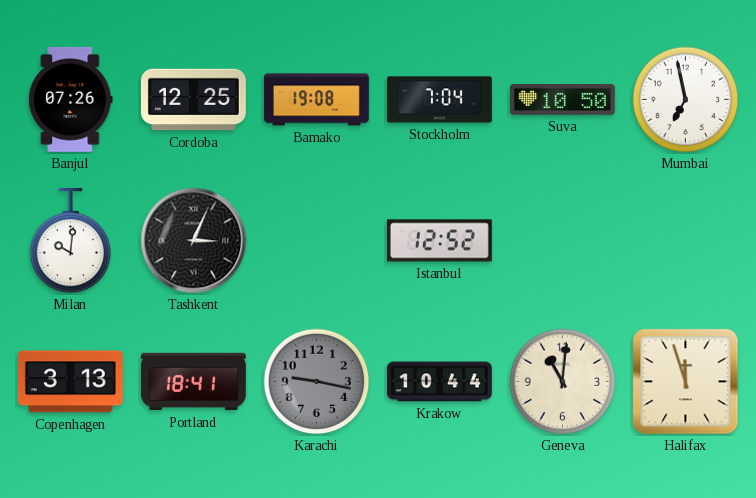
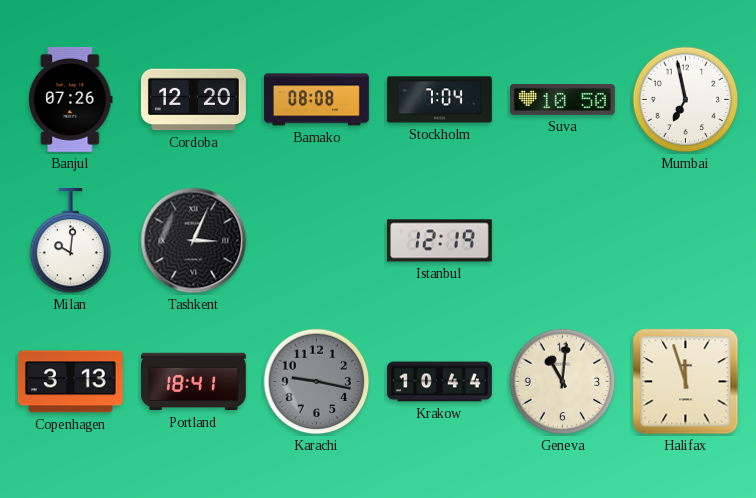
Cordoba: 12:25 -> 12:20 (193, 100)
Bamako: 19:08 -> 08:08 (316, 100)
Istanbul: 12:52 -> 12:19 (439, 241)
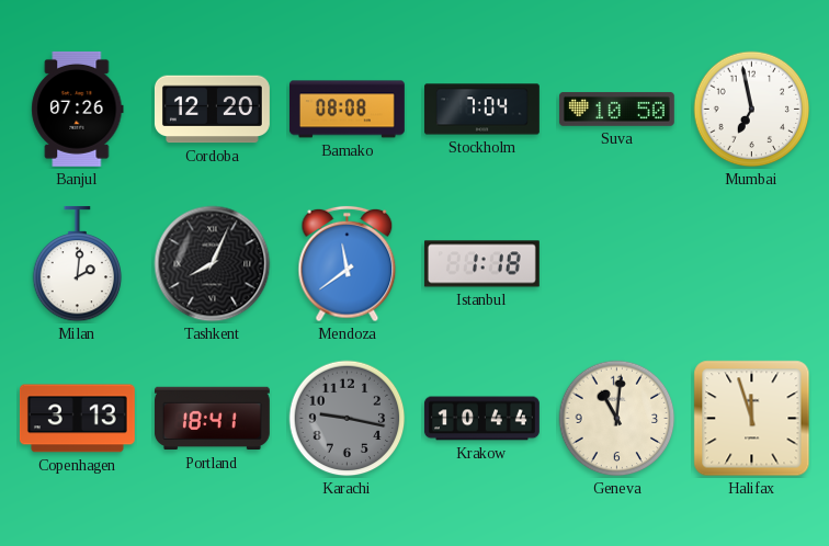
Milan: 10:01 -> 2:01 (78, 264)
Tashkent: 3:04 -> 8:04 (213, 264)
Mendoza: none -> 11:39 (348, 264)
Istanbul: 12:19 -> 1:18 (481, 264)
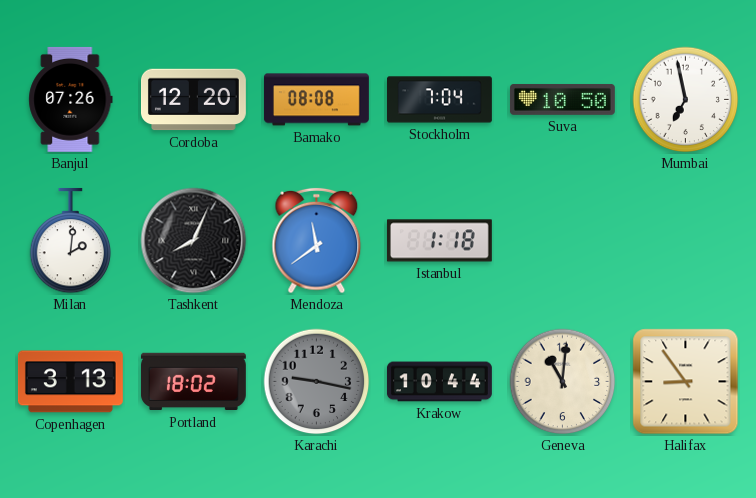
Portland: 18:41 -> 18:02 (193, 382)
Halifax: 11:57 -> 8:54 (686, 382)
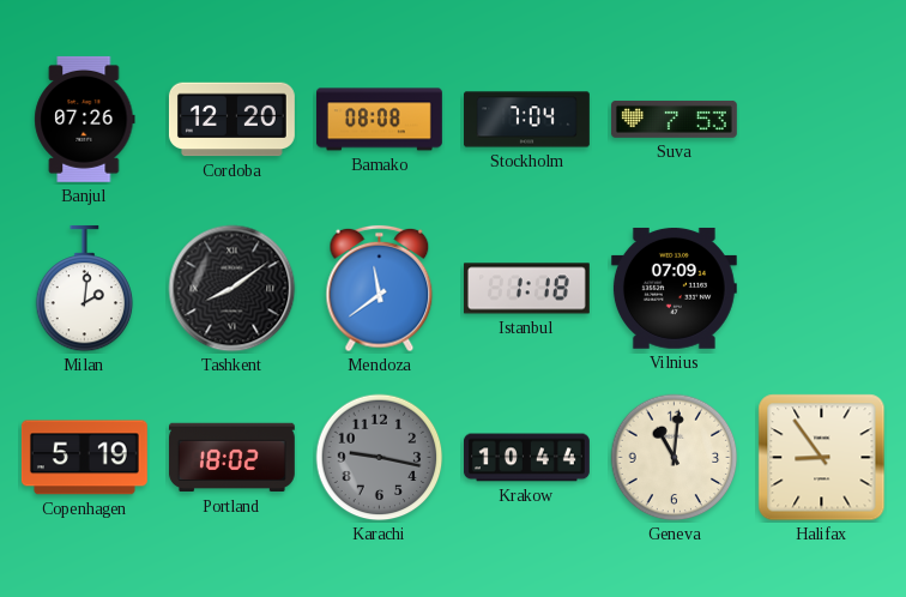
Suva: 10:50 -> 7:53 (674, 119)
Mumbai: 6:58 -> none (686, 100)
Tashkent: 8:04 -> 8:09 (232, 289)
Vilnius: none -> 07:09 (674, 289)
Copenhagen: 3:13 -> 5:19 (84, 458)
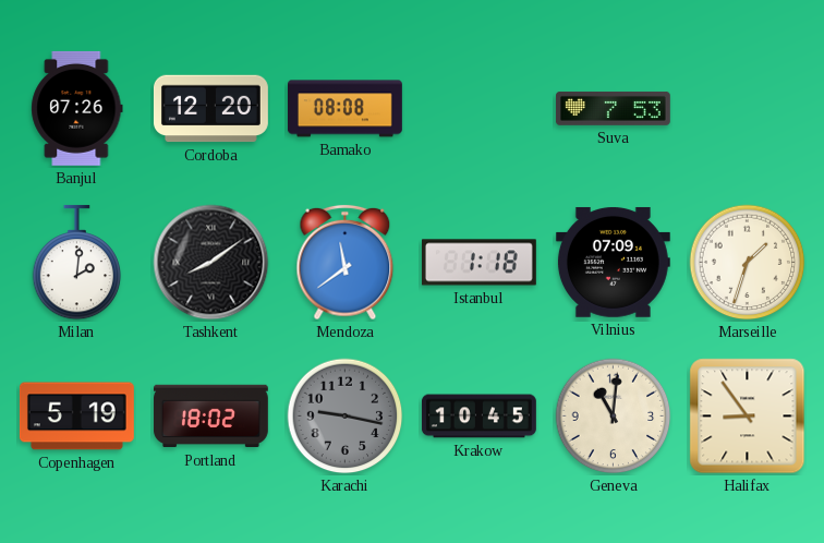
Stockholm: 7:04 -> none (527, 120)
Marseille: none -> 1:33 (748, 263)
Krakow: 10:44 -> 10:45 (480, 417)
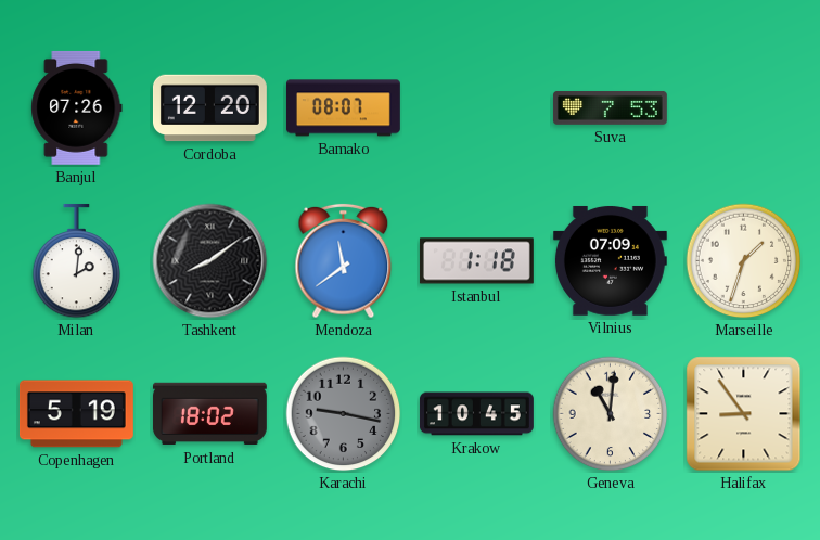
Bamako: 08:08 -> 08:07 (343, 108)
